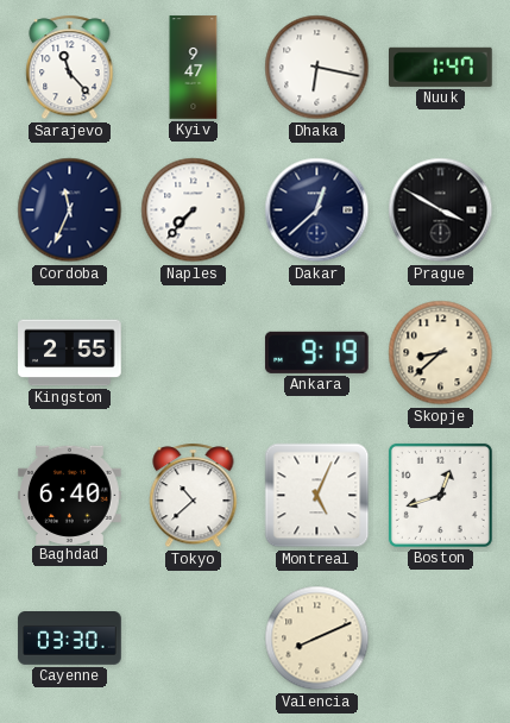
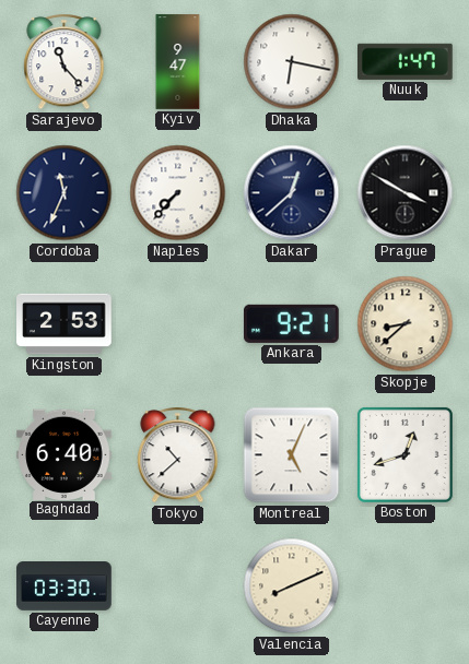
Kingston: 2:55 -> 2:53 (65, 324)
Ankara: 9:19 -> 9:21 (291, 323)
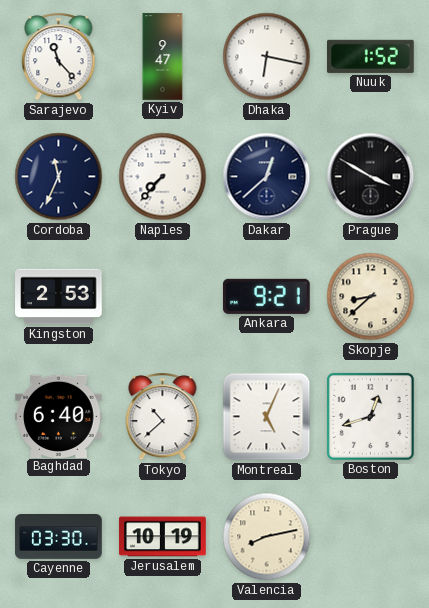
Nuuk: 1:47 -> 1:52 (371, 56)
Jerusalem: none -> 10:19 (163, 537)
Valencia: 8:11 -> 8:13 (267, 537)
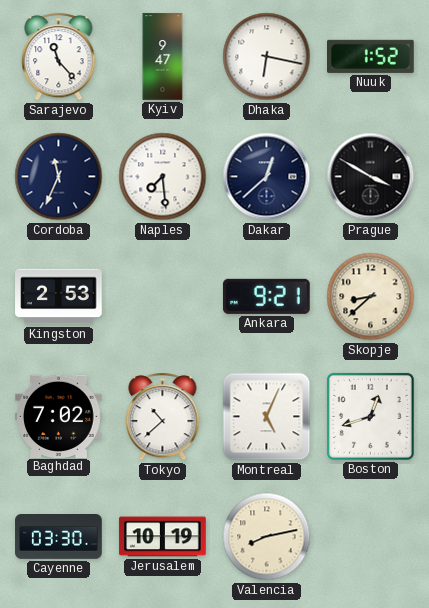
Naples: 7:37 -> 7:29 (163, 177)
Baghdad: 6:40 -> 7:02 (59, 416)
